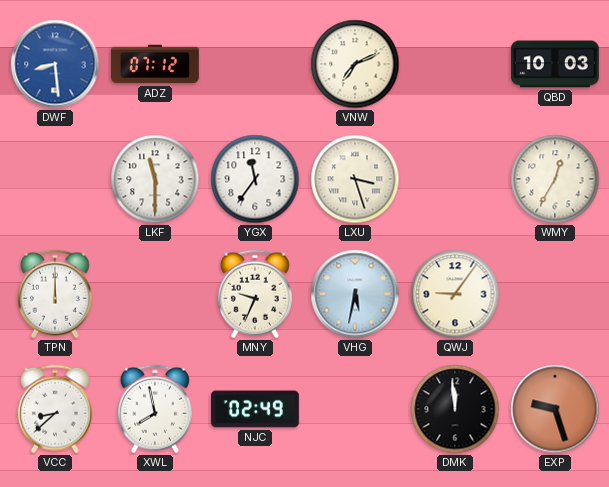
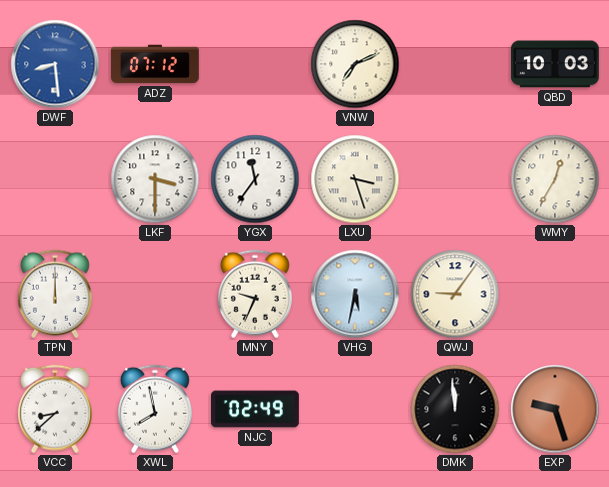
LKF: 11:30 -> 3:30 (155, 179)
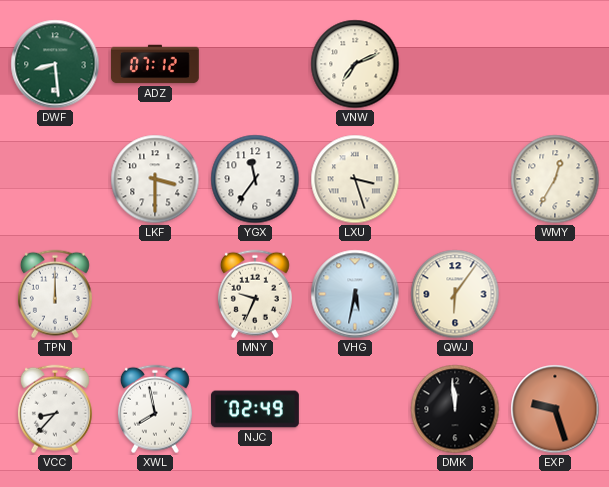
DWF dial: blue -> green (55, 64)
QBD: 10:03 -> none (556, 64)
QWJ: 9:06 -> 6:06 (455, 294)
VCC: 8:38 -> 8:37 (55, 409)
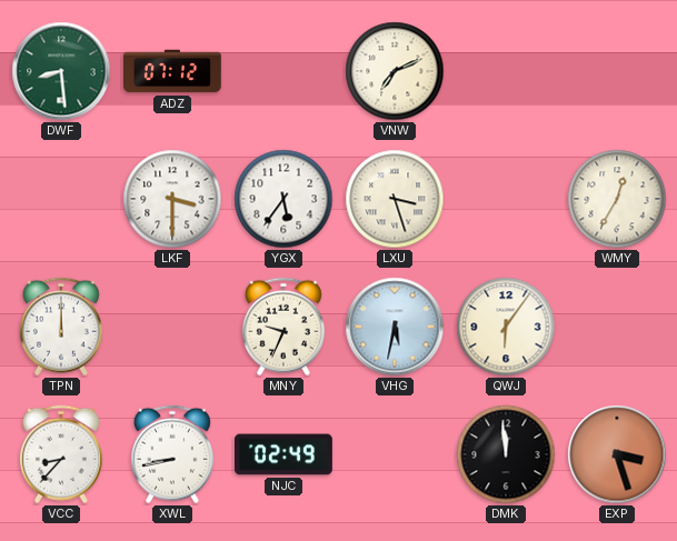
YGX: 11:36 -> 5:36 (283, 199)
XWL: 7:58 -> 8:43 (172, 454)
EXP: 9:27 -> 3:27 (617, 454)
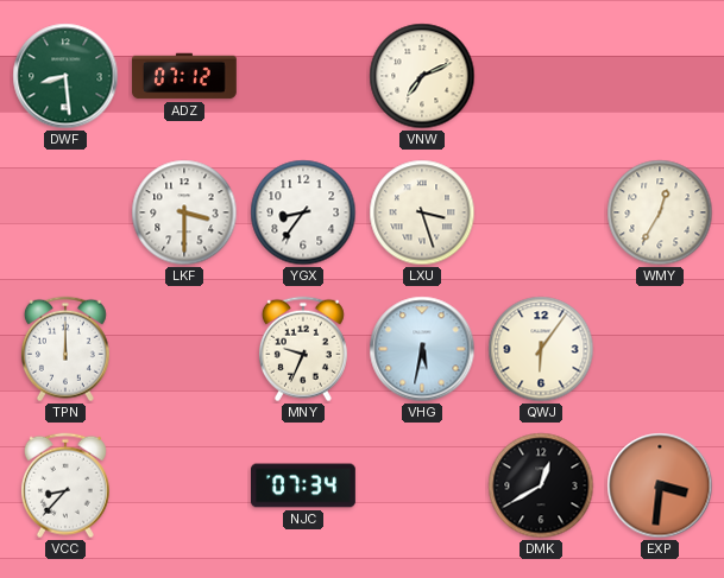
YGX: 5:36 -> 8:36 (303, 212)
XWL: 8:43 -> none (172, 454)
NJC: 02:49 -> 07:34 (304, 485)
DMK: 11:59 -> 12:40 (541, 485)
EXP: 3:27 -> 3:31 (660, 485)
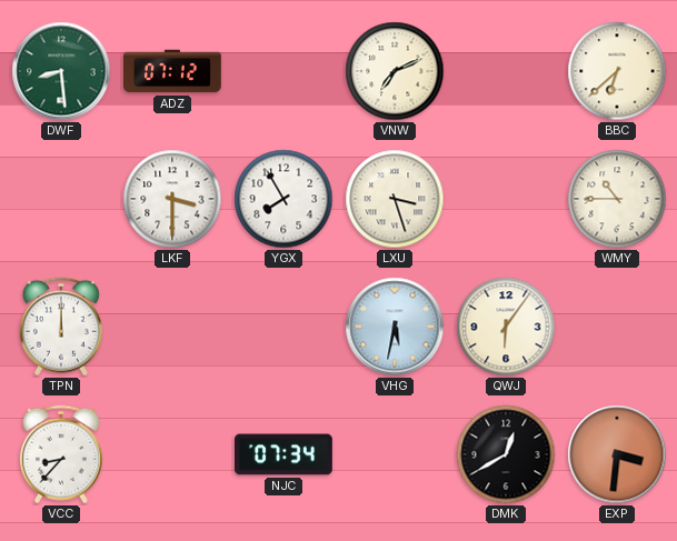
BBC: none -> 6:38 (617, 71)
YGX: 8:36 -> 7:55 (283, 199)
WMY: 12:35 -> 10:45 (617, 199)
MNY: 9:34 -> none (303, 349)
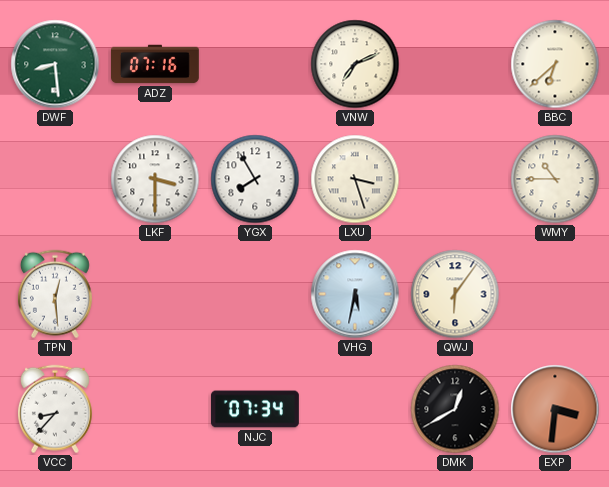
ADZ: 07:12 -> 07:16 (156, 64)
TPN: 12:00 -> 12:29 (55, 294)
